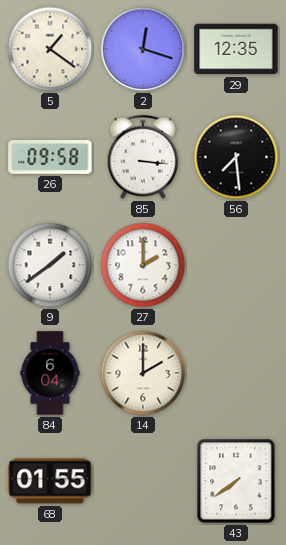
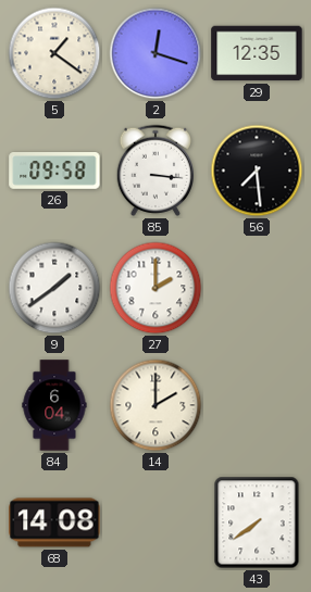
68: 01:55 -> 14:08 (54, 522)
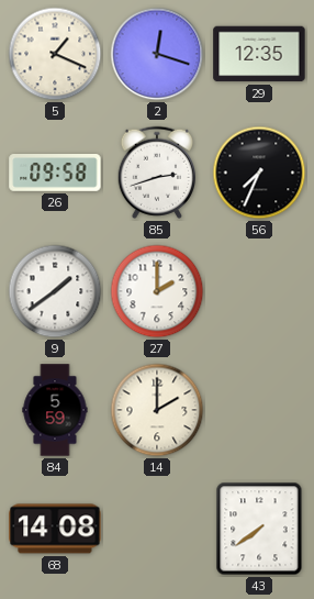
5: 1:21 -> 1:19 (55, 54)
85: 3:16 -> 2:42 (156, 173)
56: 7:29 -> 7:34 (259, 173)
84: 6:04 -> 5:59 (55, 410)
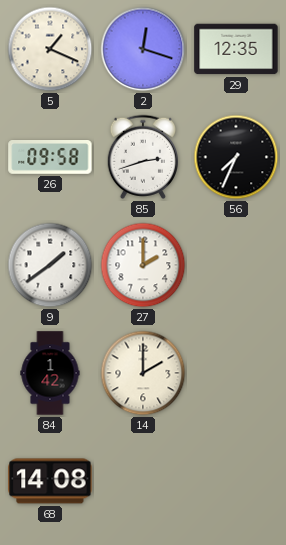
84: 5:59 -> 1:42 (50, 373)
43: 7:39 -> none (259, 529)
